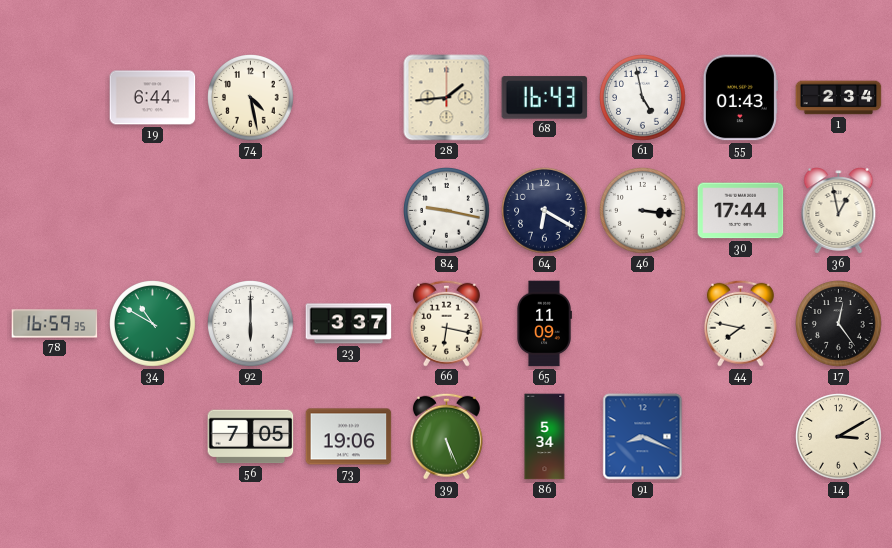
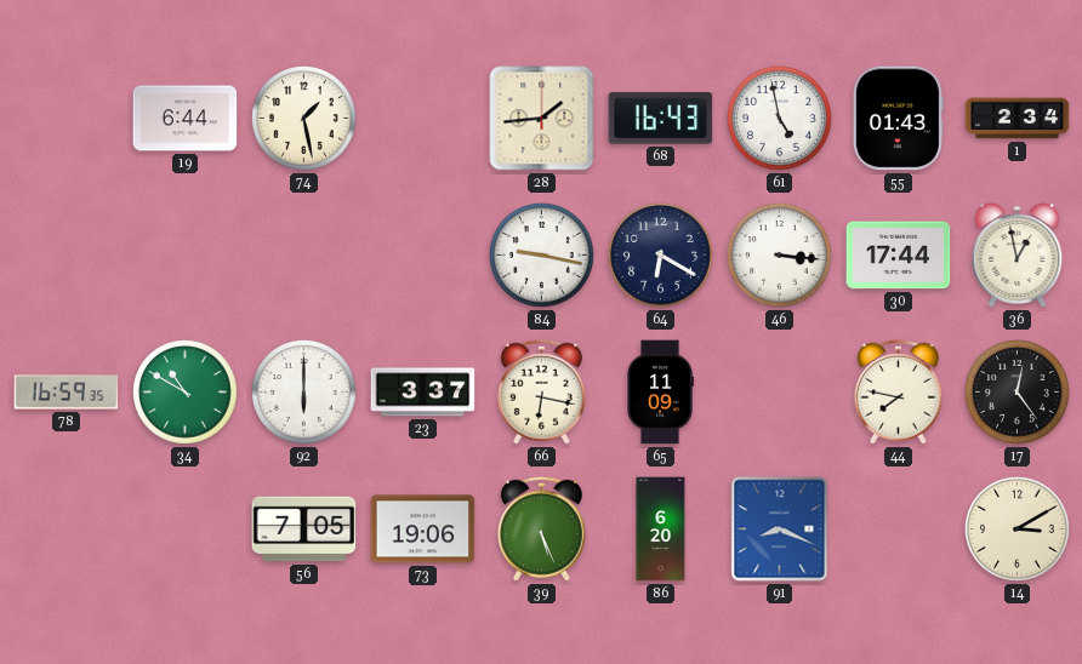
74: 4:28 -> 1:28 (304, 119)
86: 5:34 -> 6:20 (661, 530)
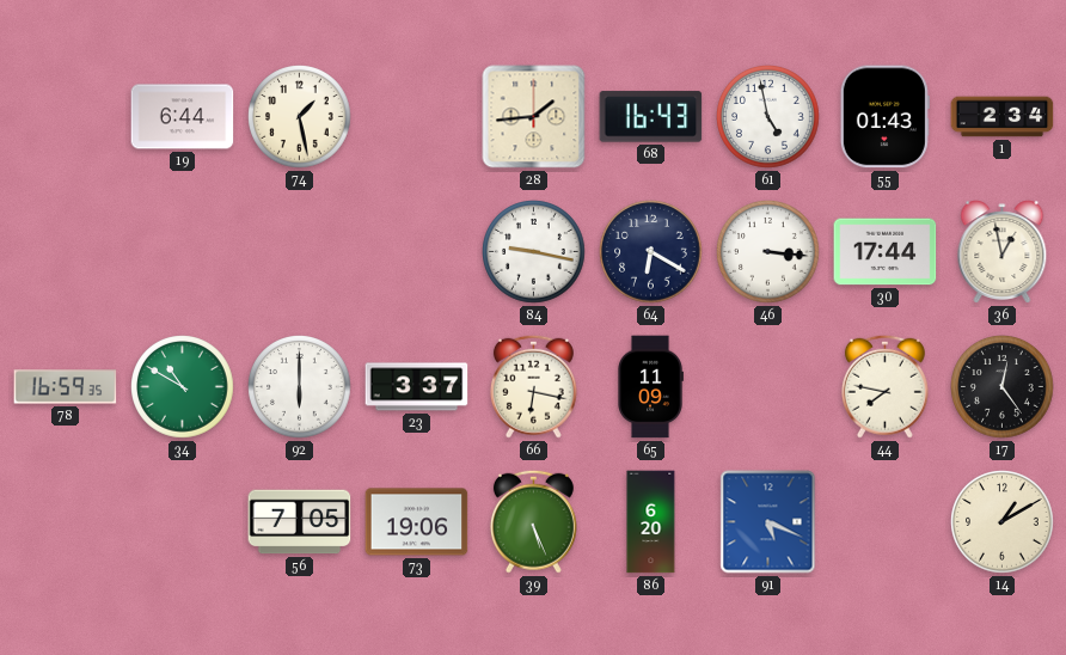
91: 8:19 -> 5:19 (768, 522)
14: 3:10 -> 1:10 (1003, 522)
